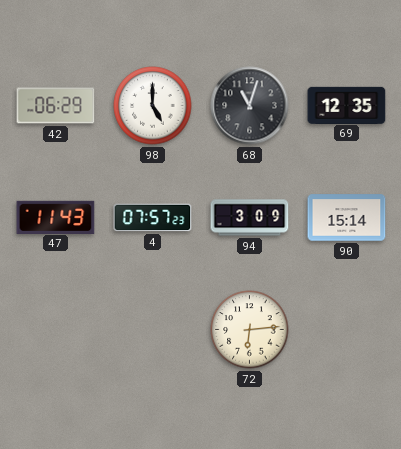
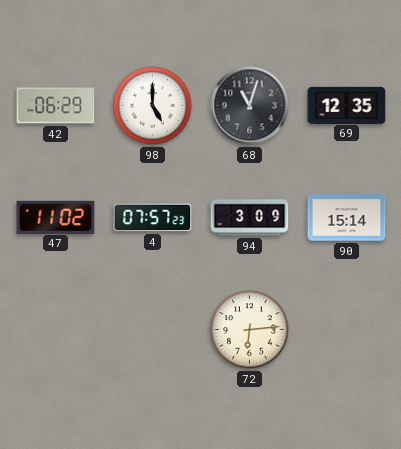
47: 11:43 -> 11:02 (56, 217)
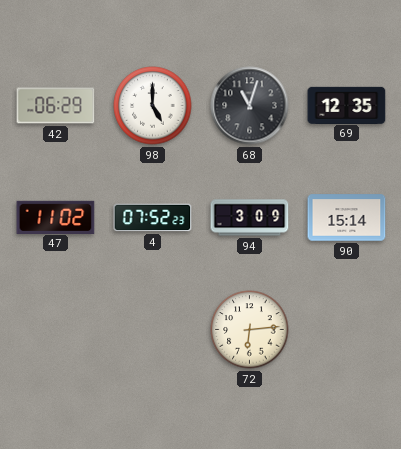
4: 07:57 -> 07:52 (153, 218)
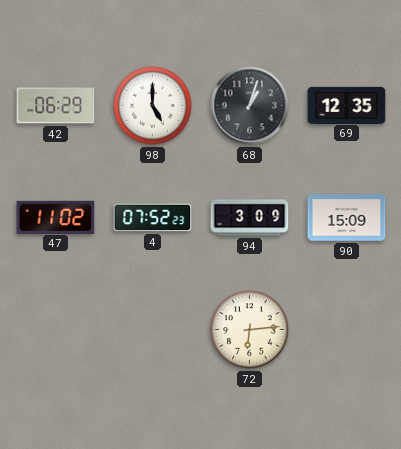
68: 11:03 -> 1:03 (250, 106)
90: 15:14 -> 15:09 (347, 218)
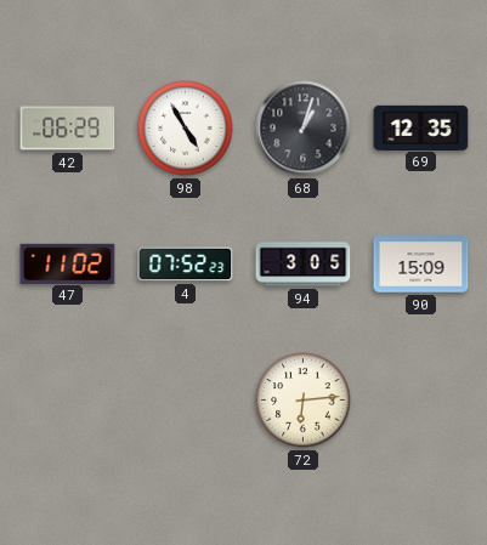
98: 5:00 -> 4:55 (186, 129)
94: 3:09 -> 3:05 (304, 265)
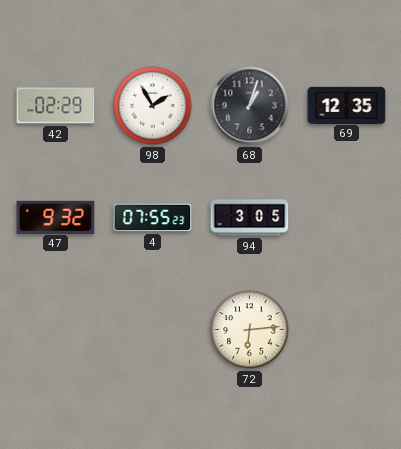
42: 06:29 -> 02:29 (56, 106)
98: 4:55 -> 1:55 (153, 106)
47: 11:02 -> 9:32 (56, 217)
4: 07:52 -> 07:55 (153, 218)
90: 15:09 -> none (421, 265)
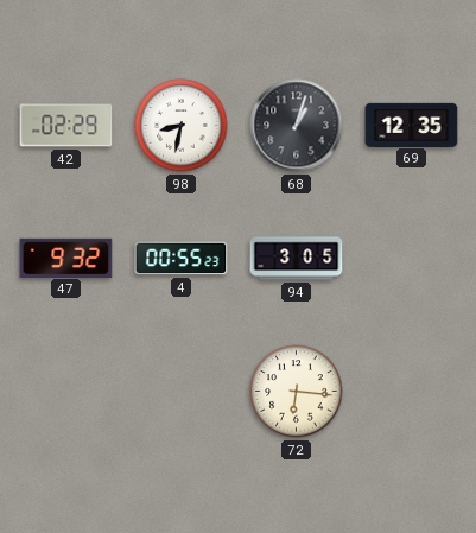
98: 1:55 -> 8:32 (182, 126)
4: 07:55 -> 00:55 (182, 259)
72: 6:14 -> 6:16 (297, 392)
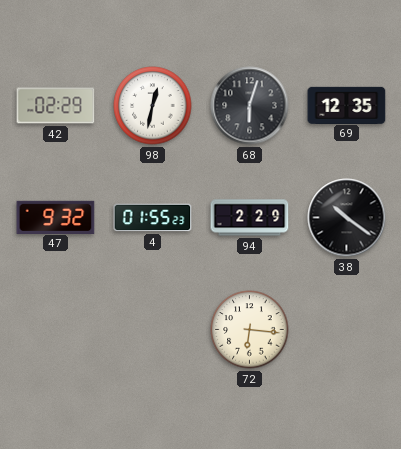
98: 8:32 -> 12:32 (153, 106)
68: 1:03 -> 6:03 (250, 106)
4: 00:55 -> 01:55 (153, 218)
94: 3:05 -> 2:29 (250, 218)
38: none -> 10:21 (347, 218)
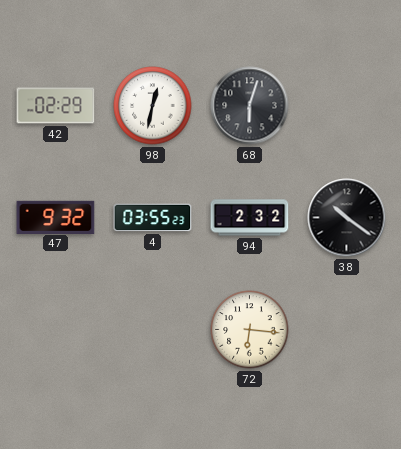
69: 12:35 -> none (347, 105)
4: 01:55 -> 03:55 (153, 218)
94: 2:29 -> 2:32 (250, 218)
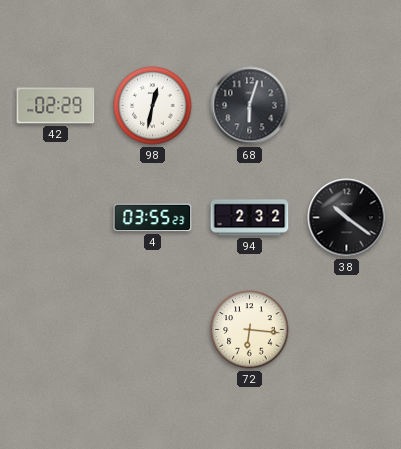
47: 9:32 -> none (56, 217)
